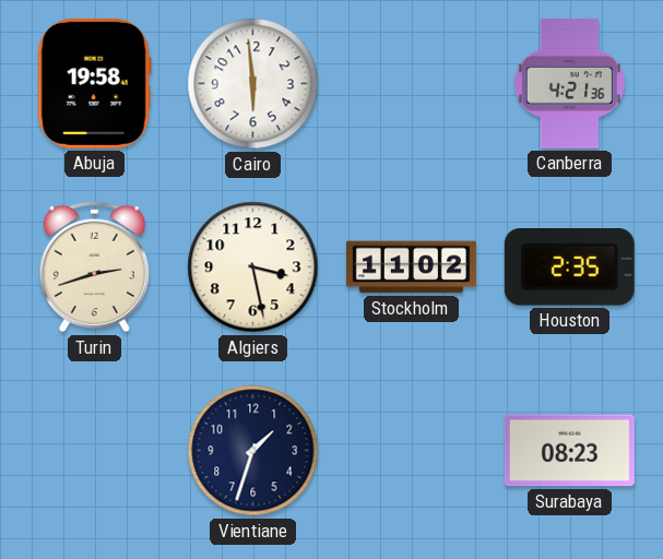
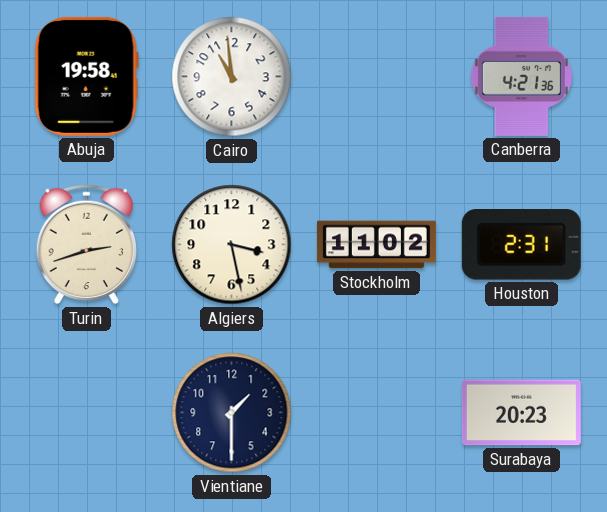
Cairo: 5:59 -> 10:59 (232, 77)
Houston: 2:35 -> 2:31 (521, 245)
Vientiane: 1:33 -> 1:30 (232, 413)
Surabaya: 08:23 -> 20:23 (521, 413)
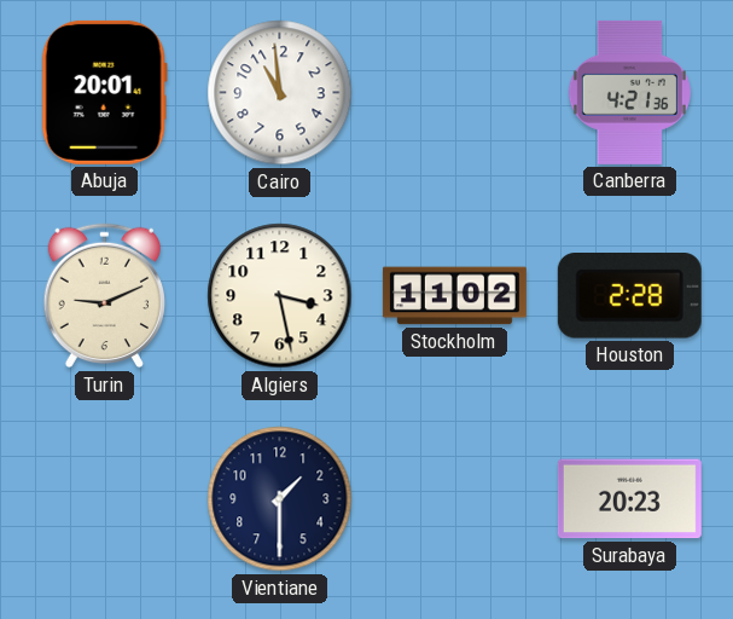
Abuja: 19:58 -> 20:01 (104, 92)
Turin: 2:42 -> 9:11 (104, 296)
Houston: 2:31 -> 2:28 (629, 296)
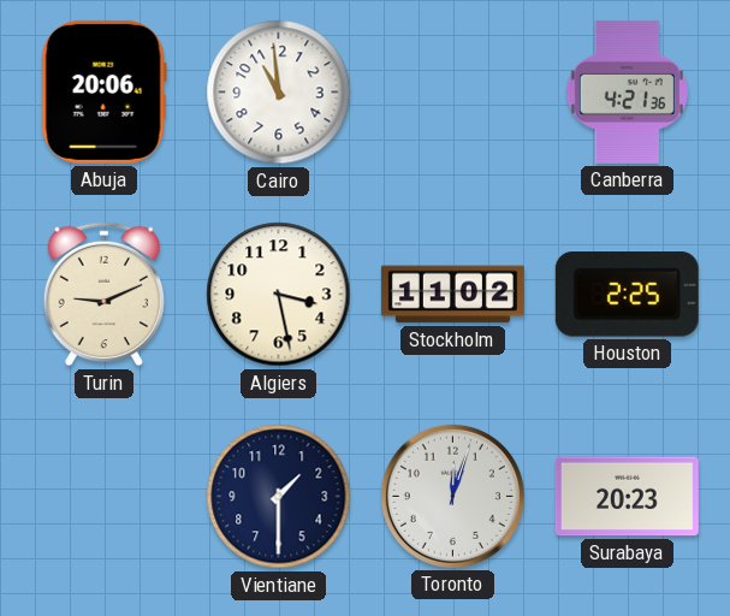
Abuja: 20:01 -> 20:06 (103, 91)
Houston: 2:28 -> 2:25 (627, 295)
Toronto: none -> 12:03 (452, 496)
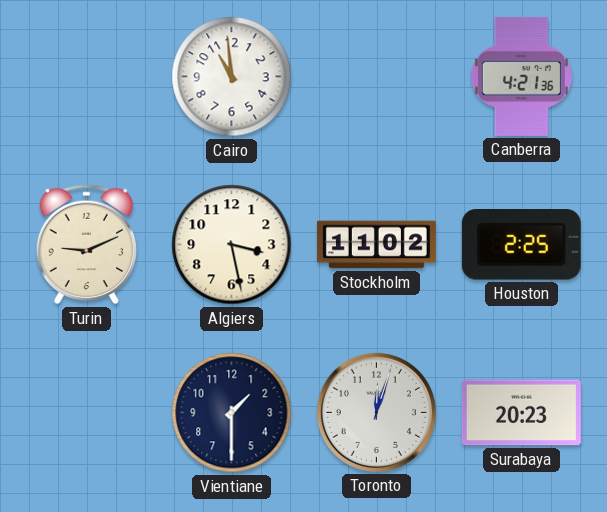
Abuja: 20:06 -> none (103, 91)
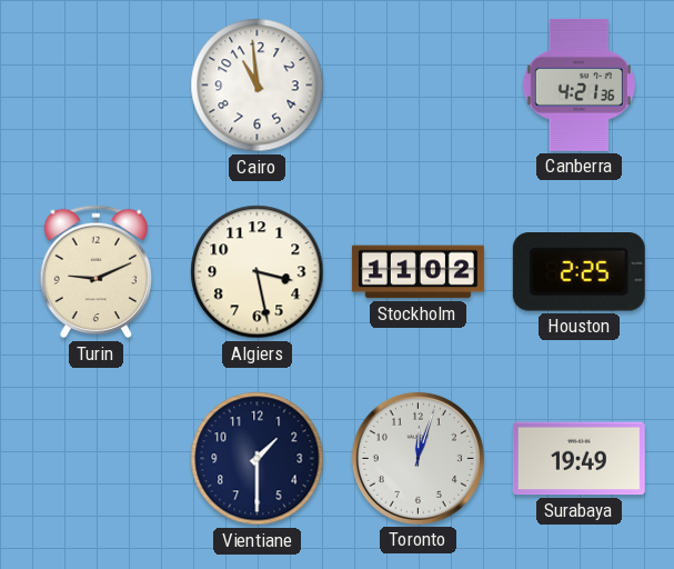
Surabaya: 20:23 -> 19:49 (579, 459)
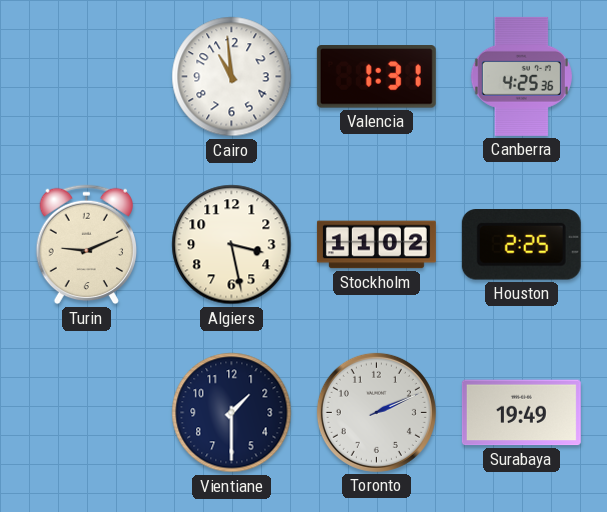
Valencia: none -> 1:31 (376, 77)
Canberra: 4:21 -> 4:25 (521, 76)
Toronto: 12:03 -> 2:11 (376, 412)
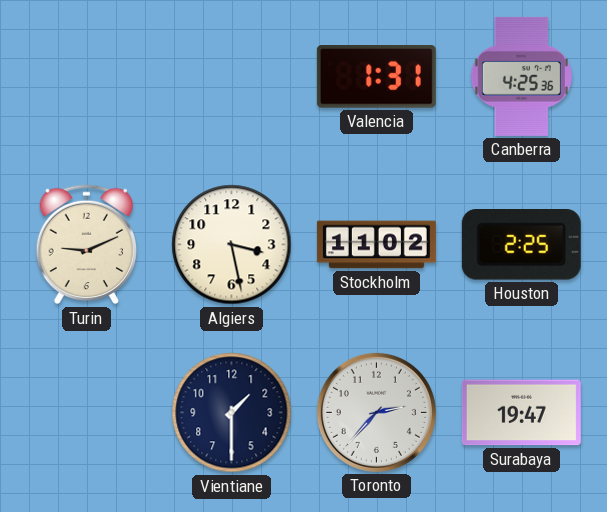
Cairo: 10:59 -> none (232, 77)
Toronto: 2:11 -> 2:37 (376, 412)
Surabaya: 19:49 -> 19:47 (521, 413)
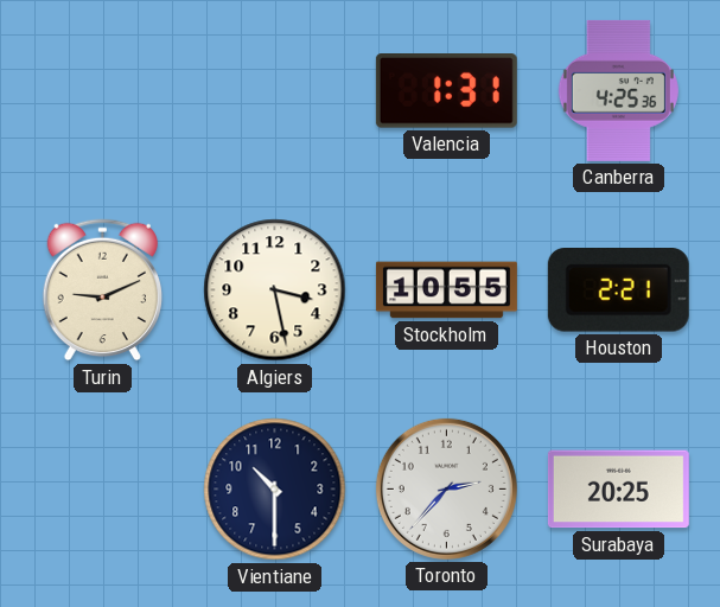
Stockholm: 11:02 -> 10:55 (446, 290)
Houston: 2:25 -> 2:21 (618, 290)
Vientiane: 1:30 -> 10:30 (275, 490)
Surabaya: 19:47 -> 20:25 (618, 490)
